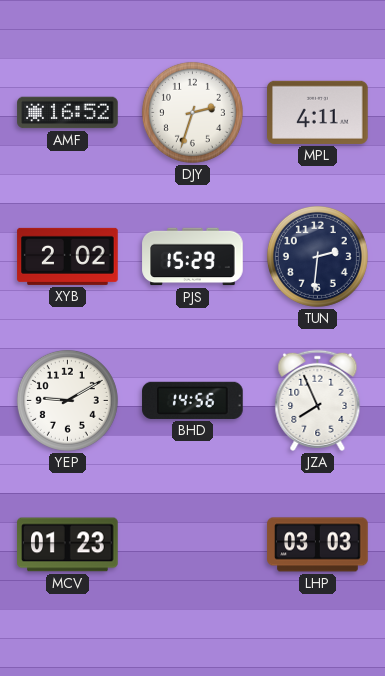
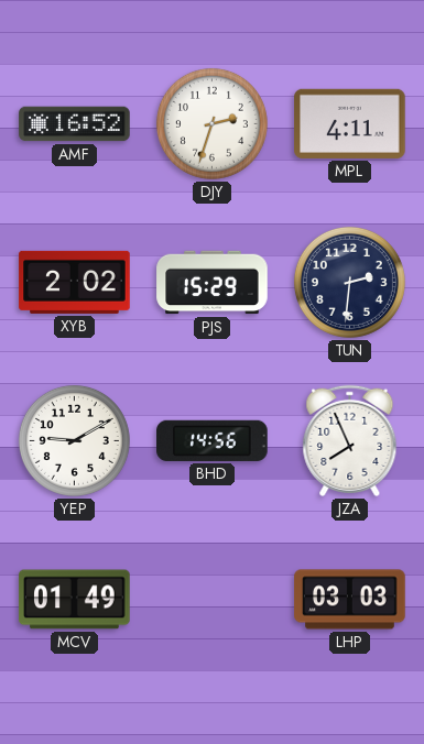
MCV: 01:23 -> 01:49 (75, 600)
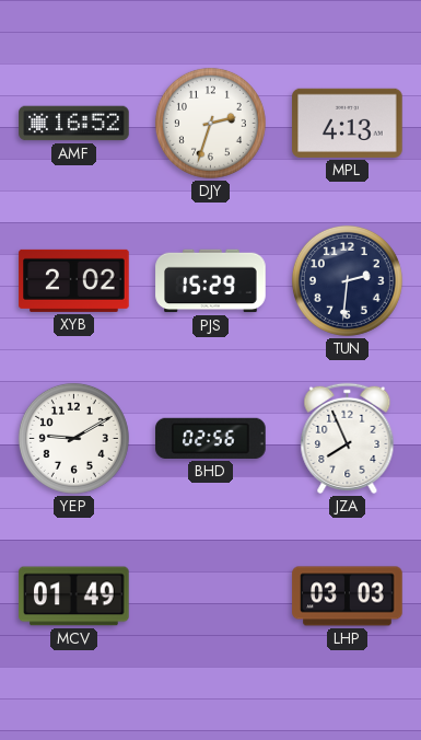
MPL: 4:11 -> 4:13 (348, 123)
BHD: 14:56 -> 02:56 (211, 438)
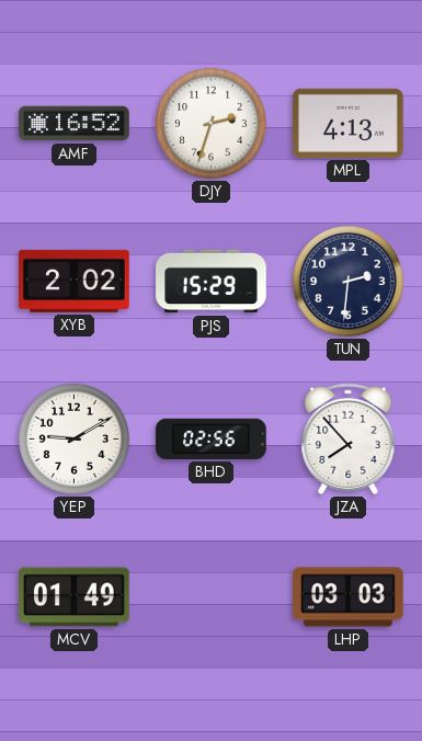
JZA: 7:56 -> 7:53 (349, 438)
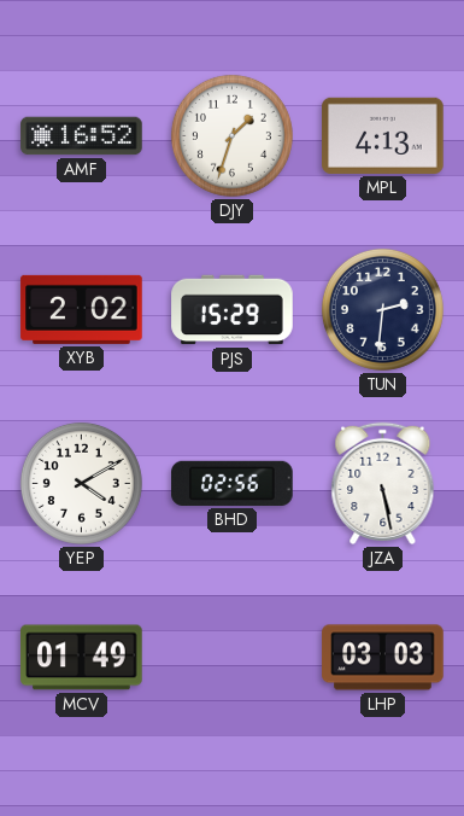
DJY: 2:33 -> 1:33 (231, 135)
YEP: 9:10 -> 4:10 (81, 483)
JZA: 7:53 -> 5:28 (383, 483)
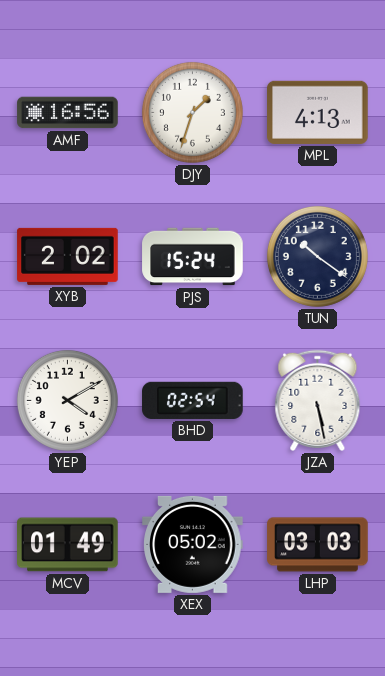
AMF: 16:52 -> 16:56 (68, 113)
PJS: 15:29 -> 15:24 (193, 257)
TUN: 2:31 -> 10:21 (317, 256)
BHD: 02:56 -> 02:54 (193, 400)
XEX: none -> 05:02 (193, 544)
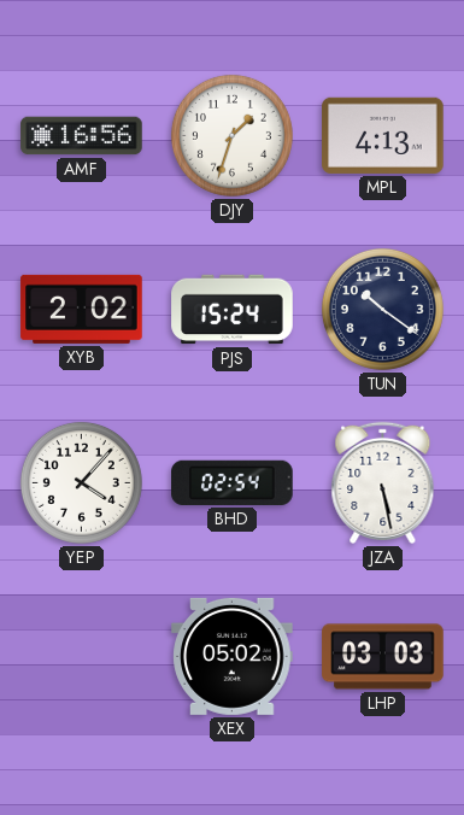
YEP: 4:10 -> 4:07 (81, 482)
MCV: 01:49 -> none (68, 545)
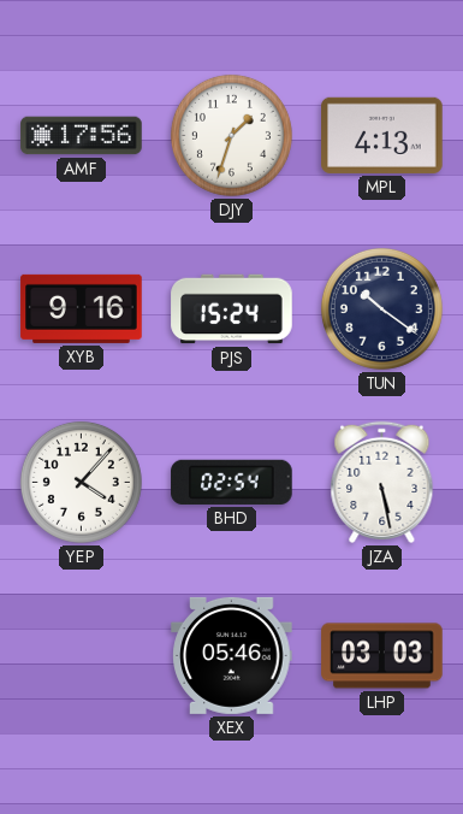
AMF: 16:56 -> 17:56 (82, 136)
XYB: 2:02 -> 9:16 (82, 308)
XEX: 05:02 -> 05:46 (232, 655)
